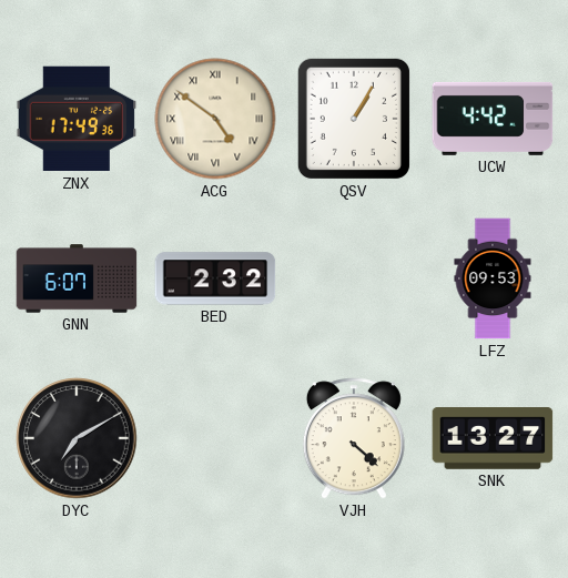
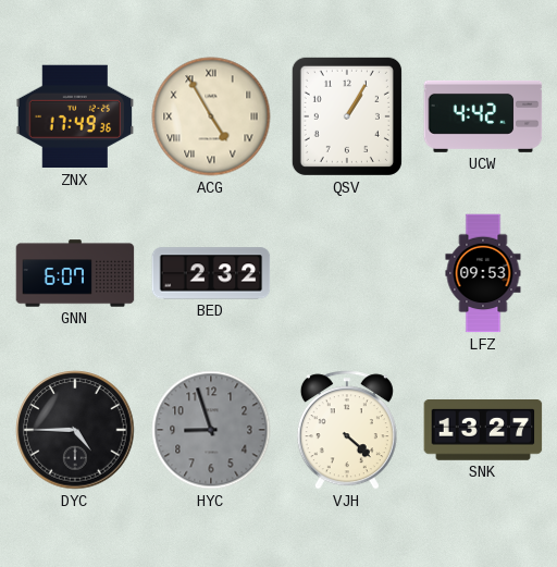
ACG: 4:51 -> 4:55 (211, 116)
DYC: 7:10 -> 4:45 (75, 430)
HYC: none -> 8:57 (211, 430)
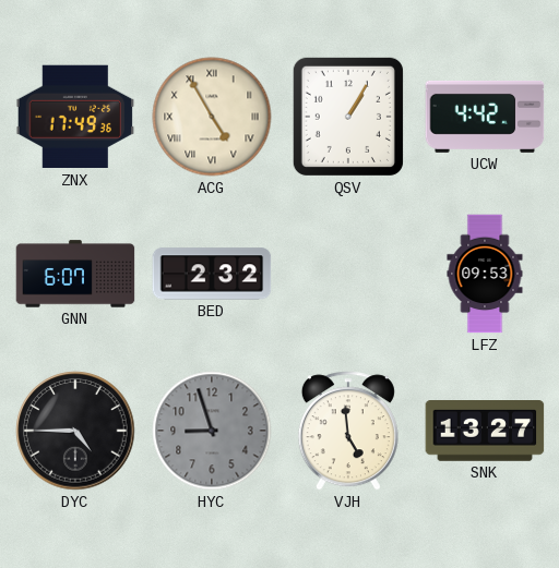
VJH: 4:22 -> 4:59 (348, 431)
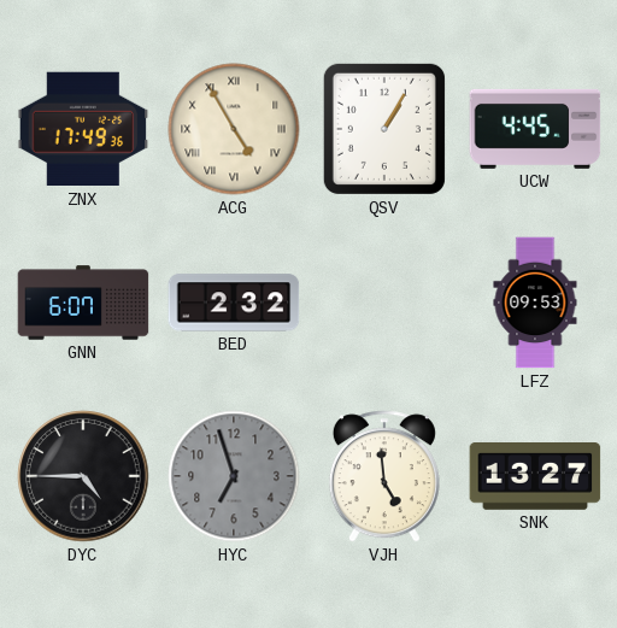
UCW: 4:42 -> 4:45 (535, 129)
HYC: 8:57 -> 6:57 (234, 476)
